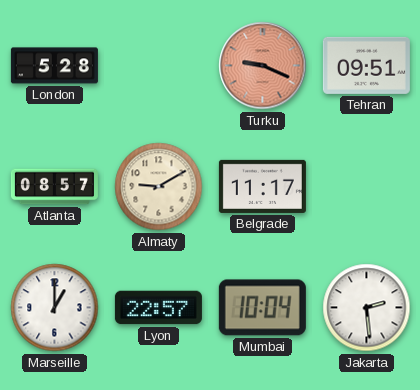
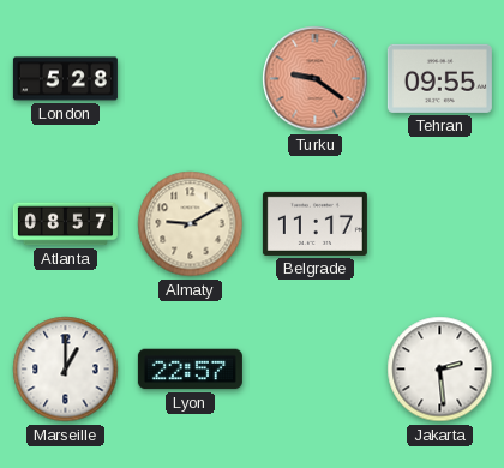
Turku: 9:19 -> 9:21 (316, 79)
Tehran: 09:51 -> 09:55 (439, 78)
Mumbai: 10:04 -> none (262, 308)
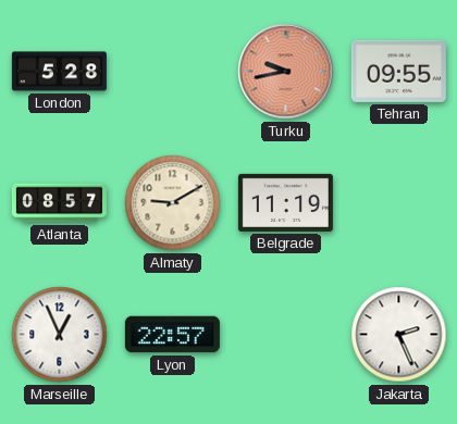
Turku: 9:21 -> 9:43 (286, 72)
Belgrade: 11:17 -> 11:19 (285, 202)
Marseille: 1:00 -> 12:56 (60, 335)
Jakarta: 2:29 -> 2:26 (399, 335)
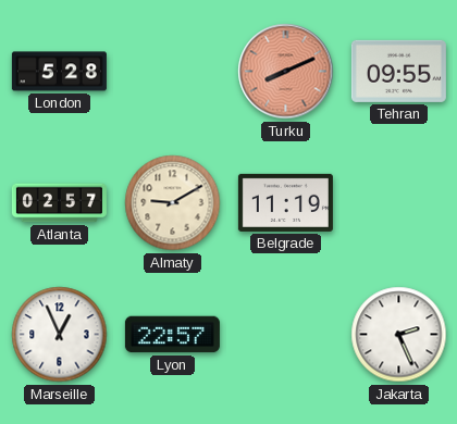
Turku: 9:43 -> 8:11 (286, 72)
Atlanta: 08:57 -> 02:57 (59, 203)
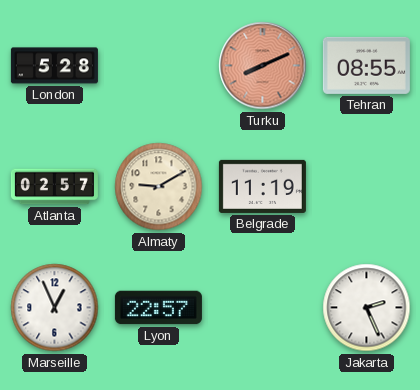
Tehran: 09:55 -> 08:55 (366, 65)
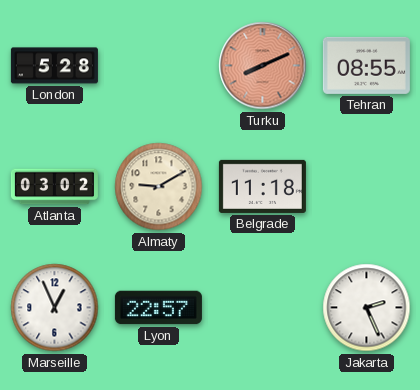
Atlanta: 02:57 -> 03:02 (54, 187)
Belgrade: 11:19 -> 11:18 (262, 186)
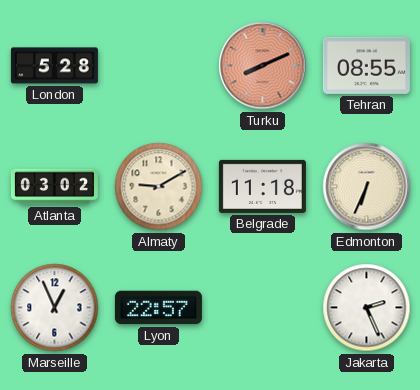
Edmonton: none -> 6:34 (367, 187)
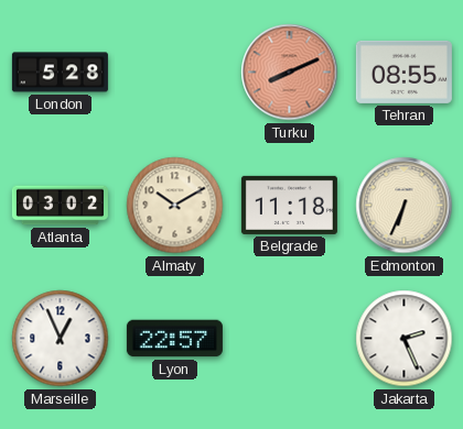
Almaty: 9:10 -> 10:10 (175, 206)
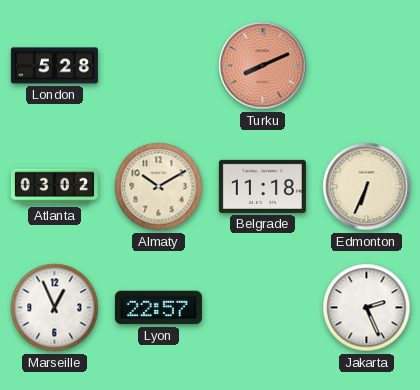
Tehran: 08:55 -> none (403, 71)
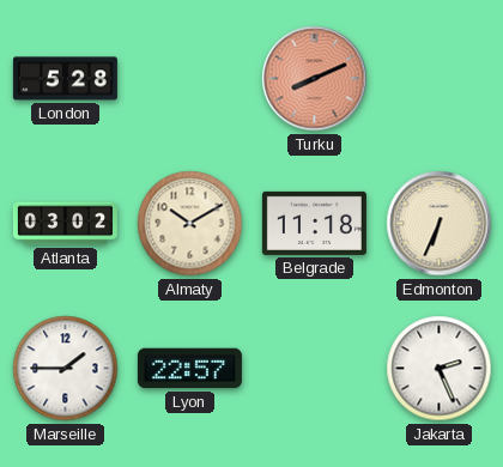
Marseille: 12:56 -> 1:45 (66, 369)
